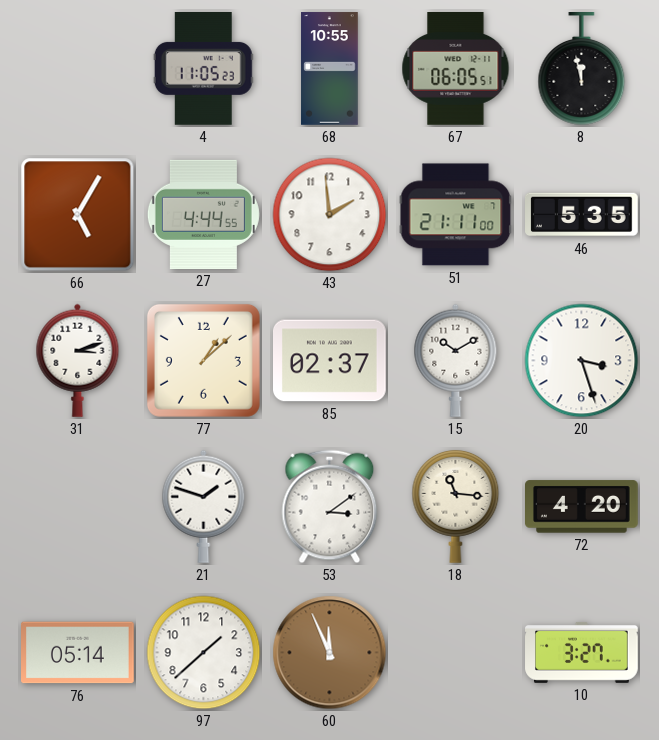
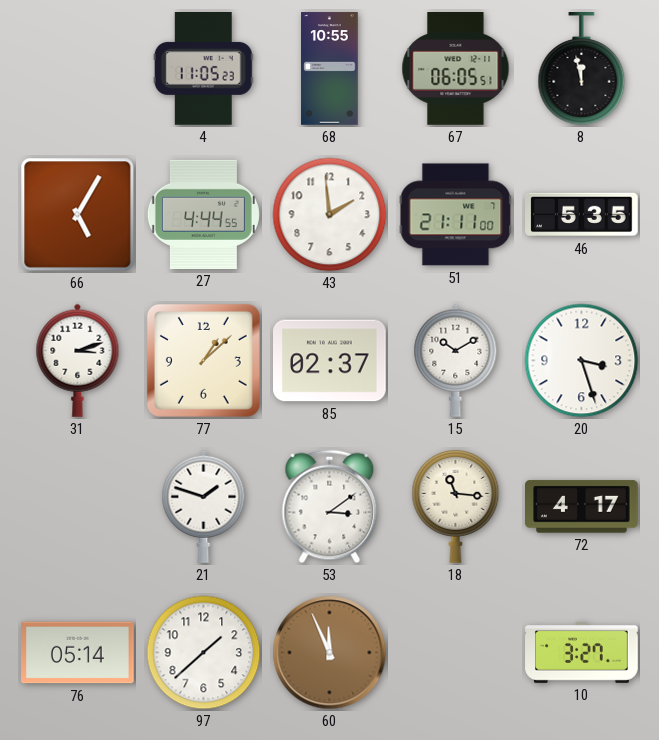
72: 4:20 -> 4:17 (582, 507)
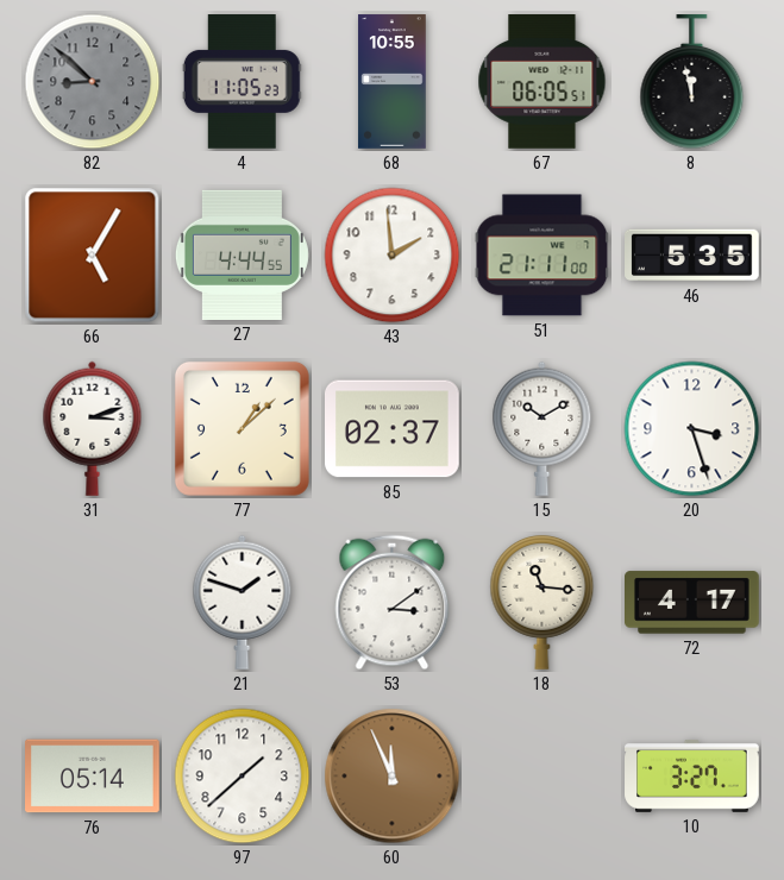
82: none -> 8:52 (93, 82)
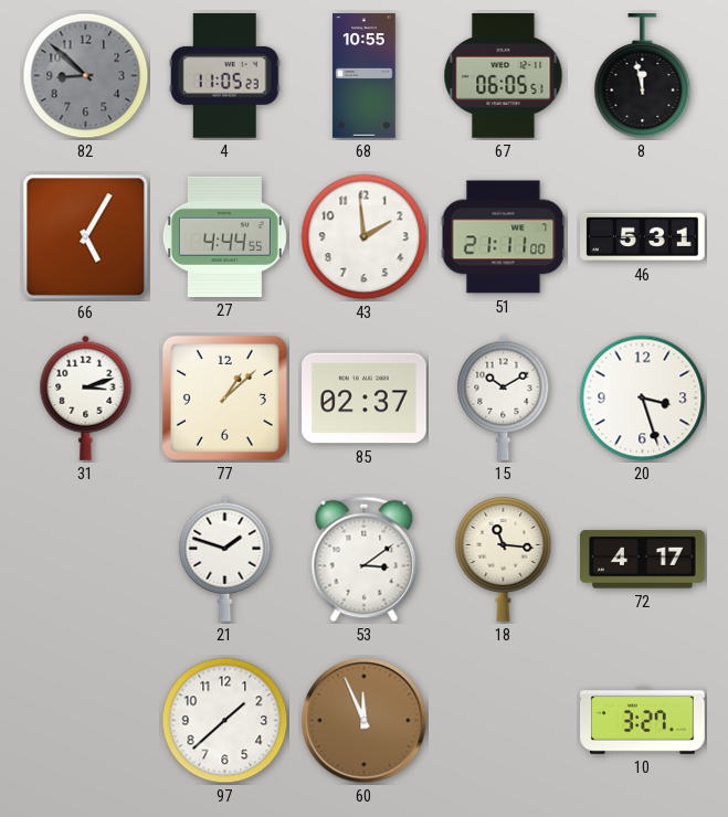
46: 5:35 -> 5:31 (643, 237)
76: 05:14 -> none (93, 777)
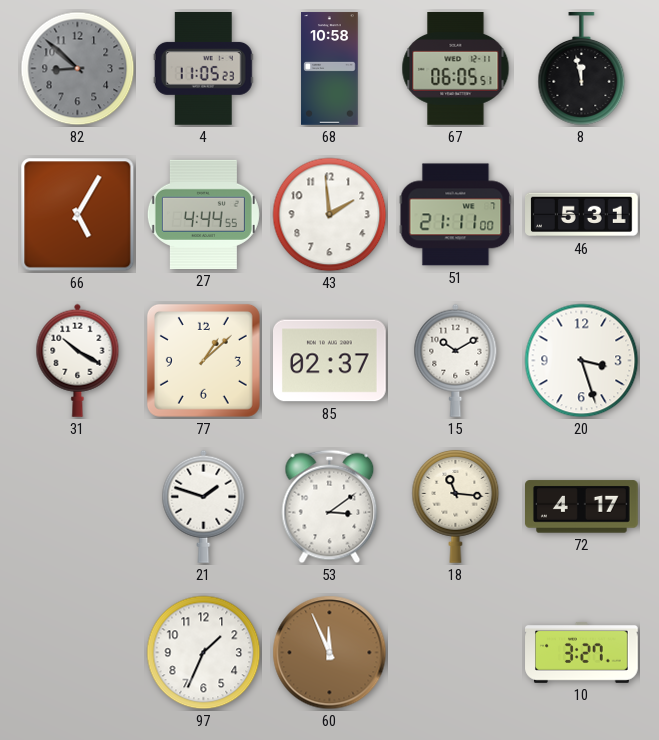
68: 10:55 -> 10:58 (330, 69)
31: 3:12 -> 10:20 (78, 360)
97: 1:38 -> 1:34 (204, 653)
